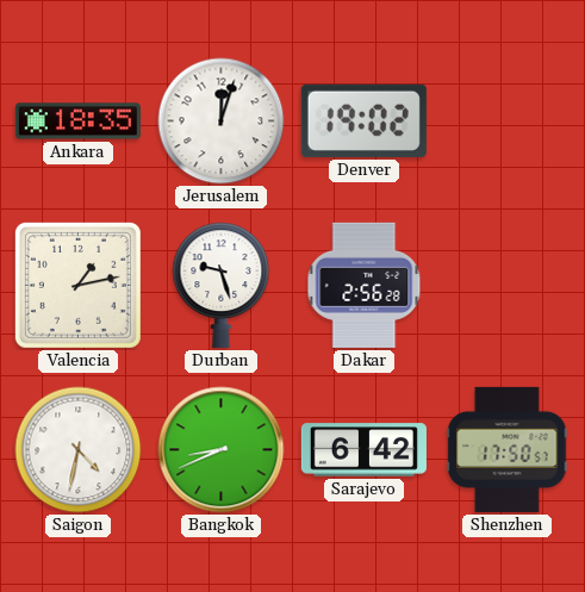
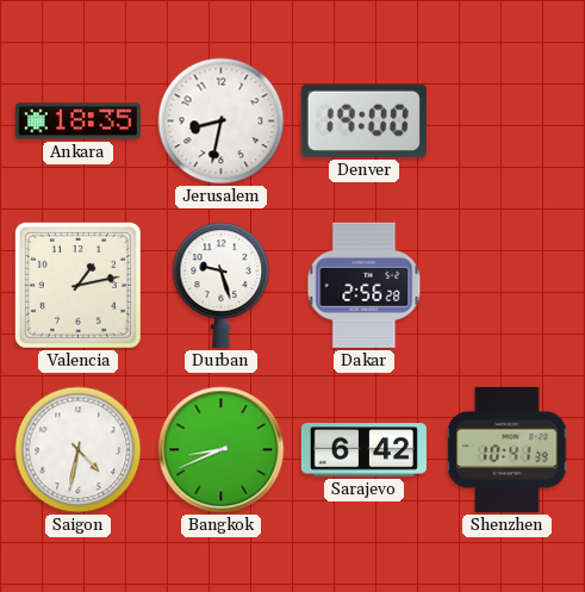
Jerusalem: 12:03 -> 8:32 (222, 121)
Denver: 19:02 -> 19:00 (363, 120)
Shenzhen: 17:50 -> 10:41 (508, 449)
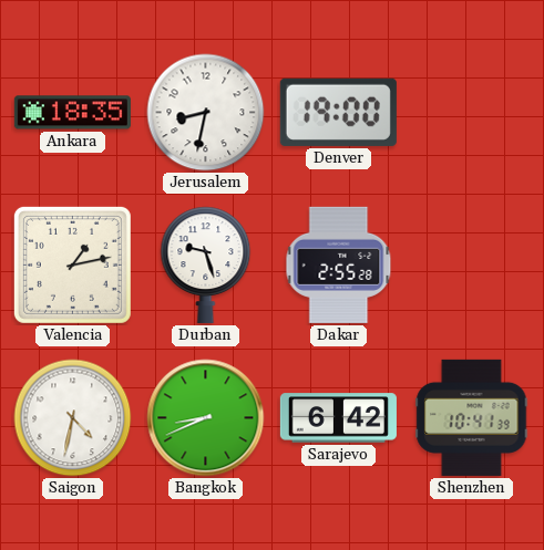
Dakar: 2:56 -> 2:55 (339, 264)
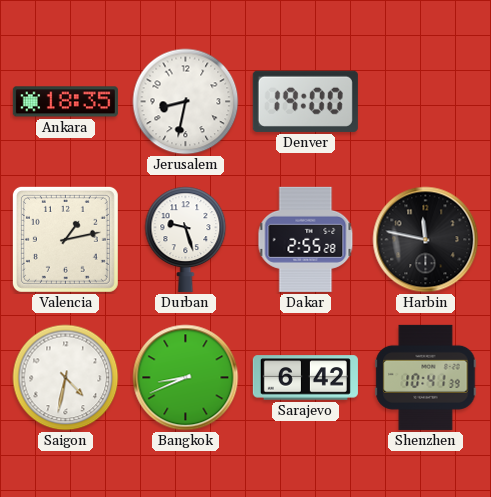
Harbin: none -> 11:47 (426, 240)
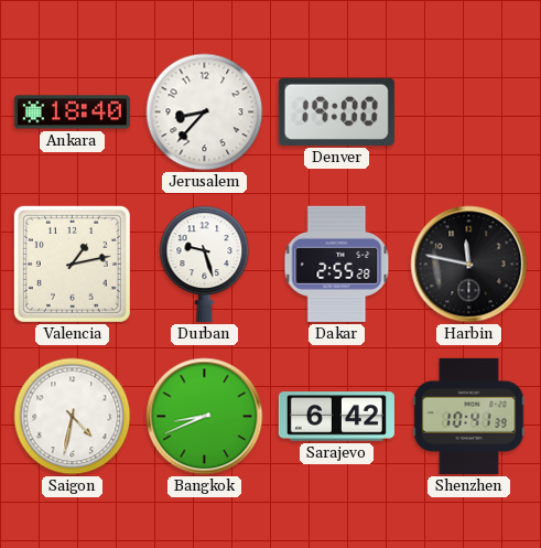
Ankara: 18:35 -> 18:40 (72, 112)
Jerusalem: 8:32 -> 8:37 (205, 112)
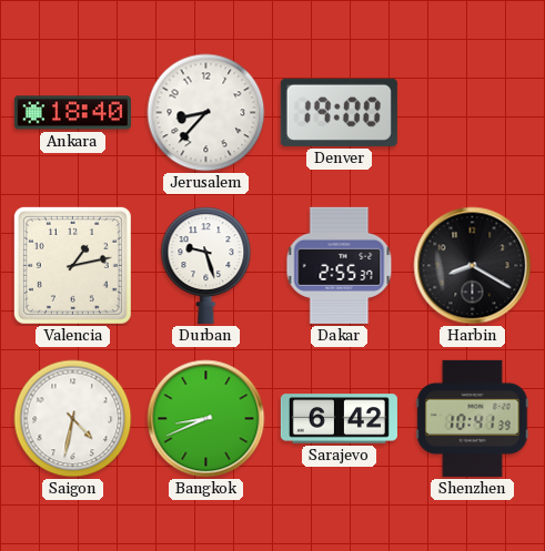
Dakar: 2:55:28 -> 2:55:37 (340, 265)
Harbin: 11:47 -> 8:20 (473, 266)
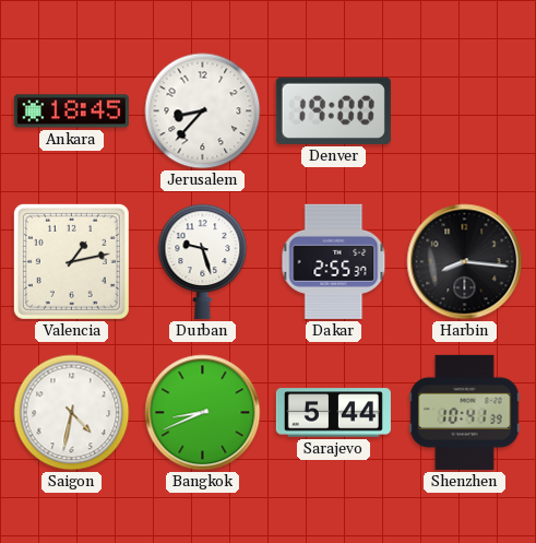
Ankara: 18:40 -> 18:45 (71, 111)
Harbin: 8:20 -> 8:16 (465, 262)
Sarajevo: 6:42 -> 5:44 (333, 413)
